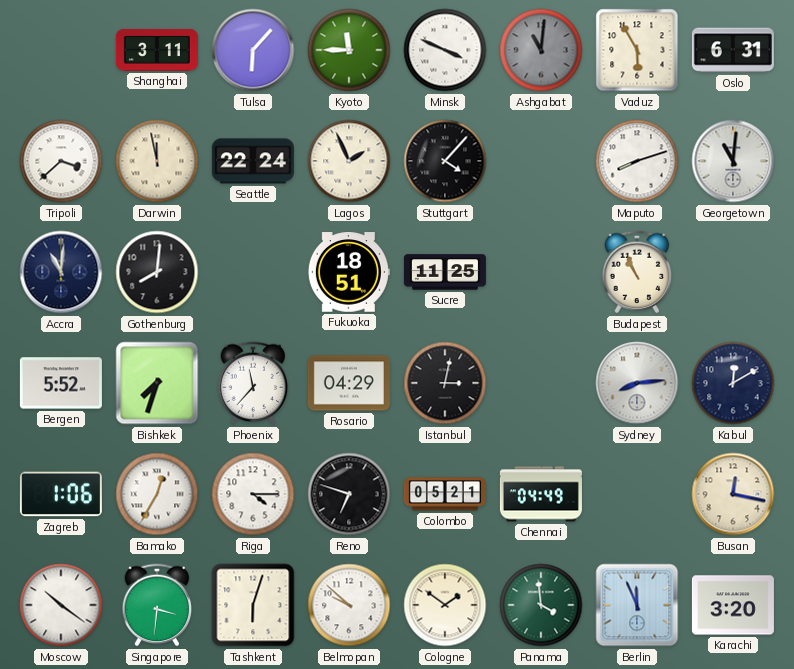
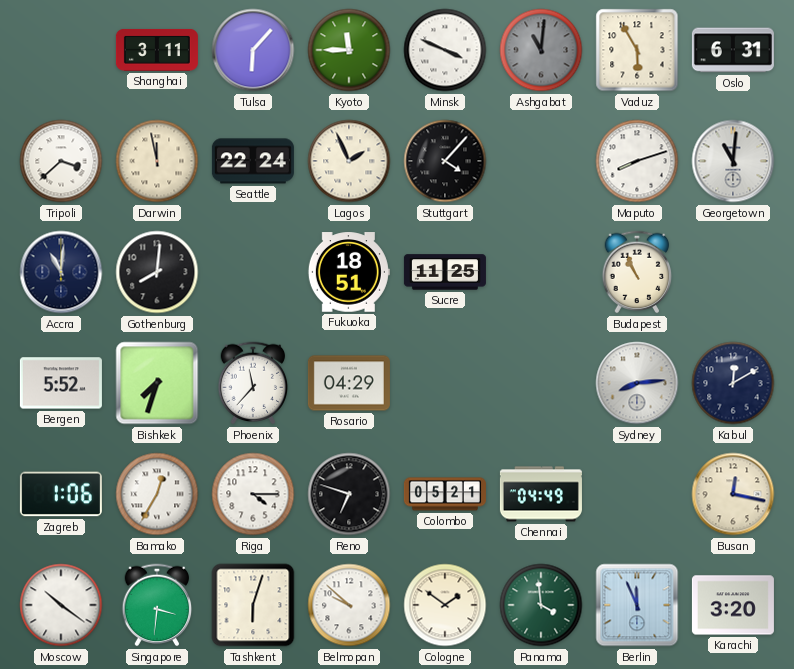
Istanbul: 3:02 -> none (445, 383)
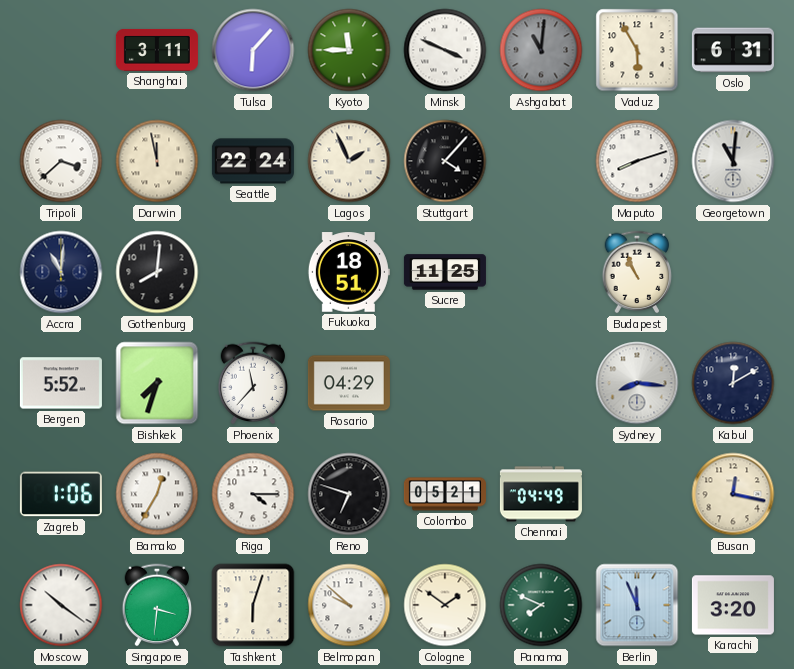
Sydney: 8:14 -> 8:16 (637, 383)
Panama: 3:59 -> 7:49 (541, 605)
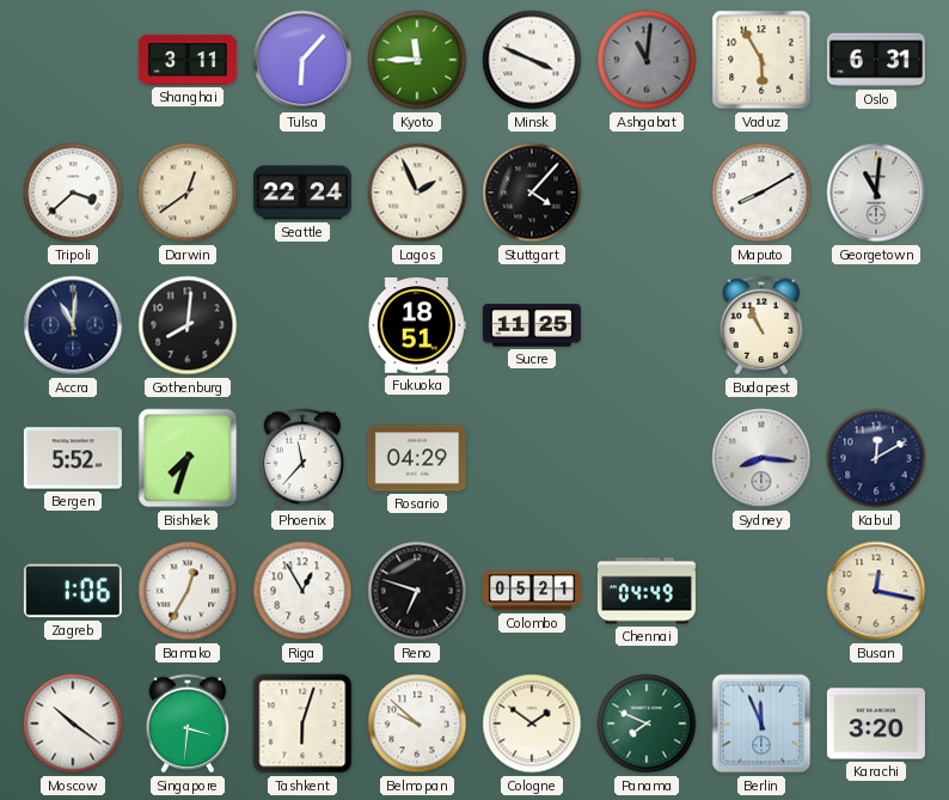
Darwin: 11:58 -> 12:39 (188, 193)
Maputo: 8:12 -> 8:10 (761, 193)
Riga: 4:15 -> 12:55 (302, 591)
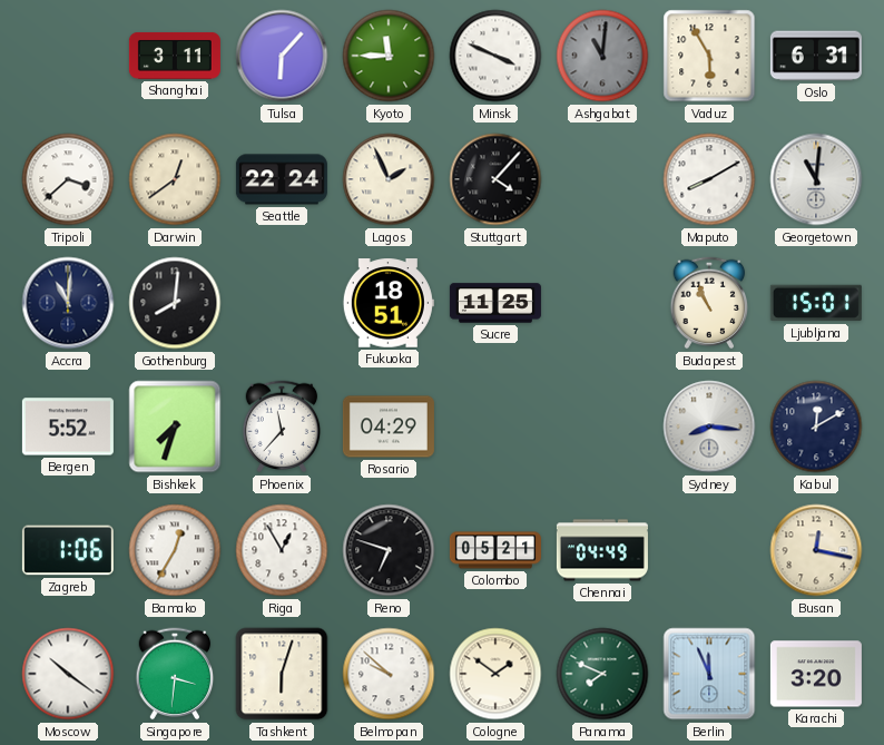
Ljubljana: none -> 15:01 (816, 303)
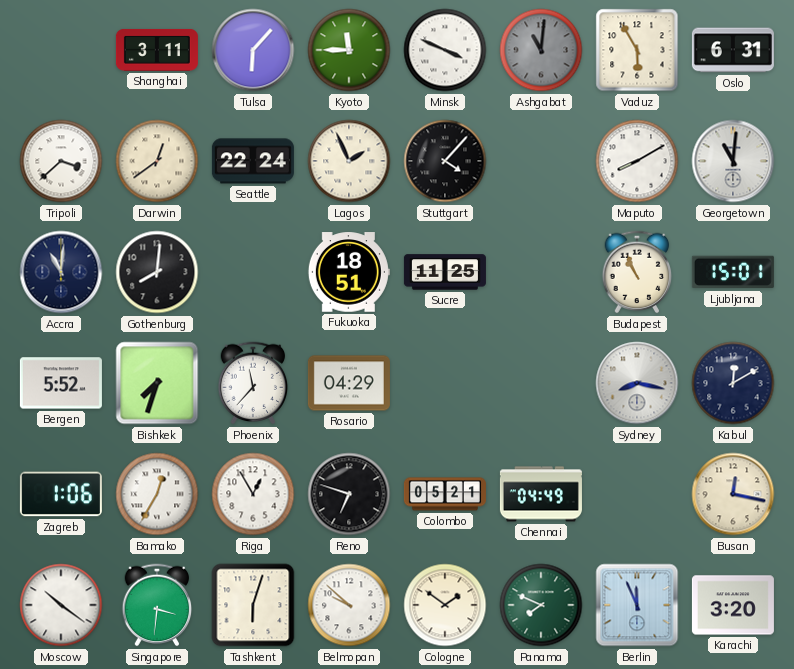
Sydney: 8:16 -> 8:17 (637, 383)
